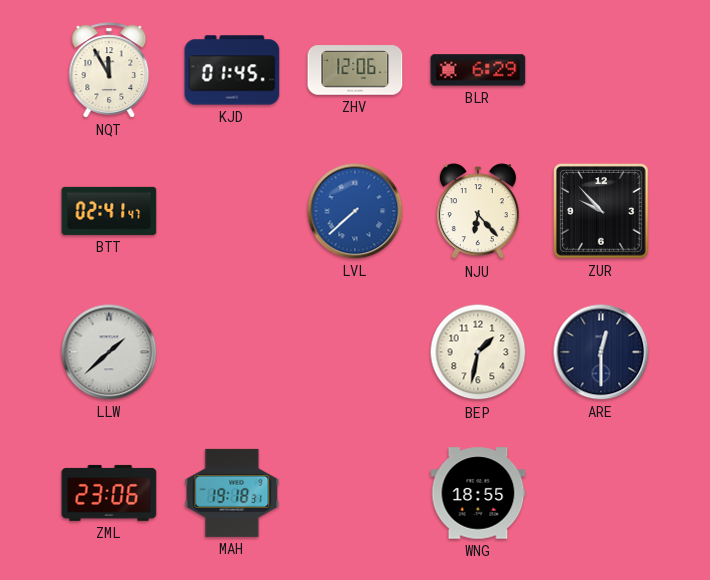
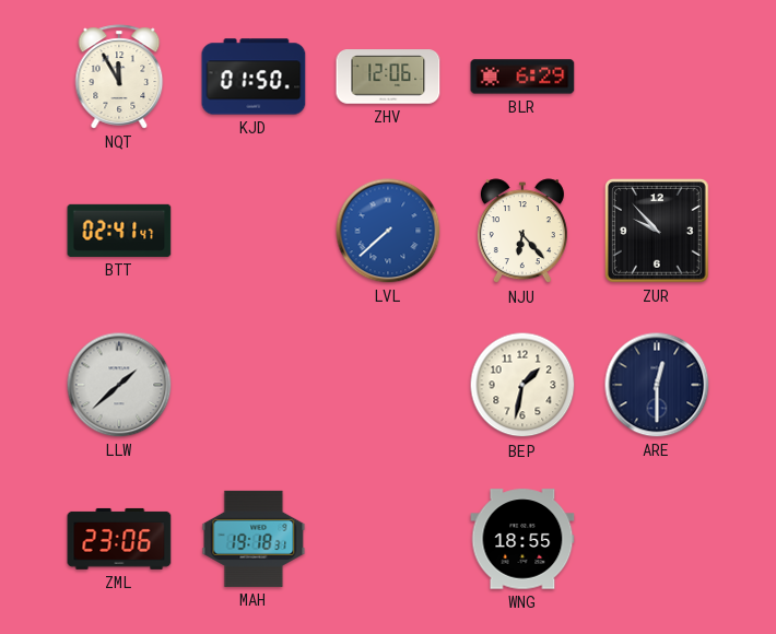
KJD: 01:45 -> 01:50 (254, 77)
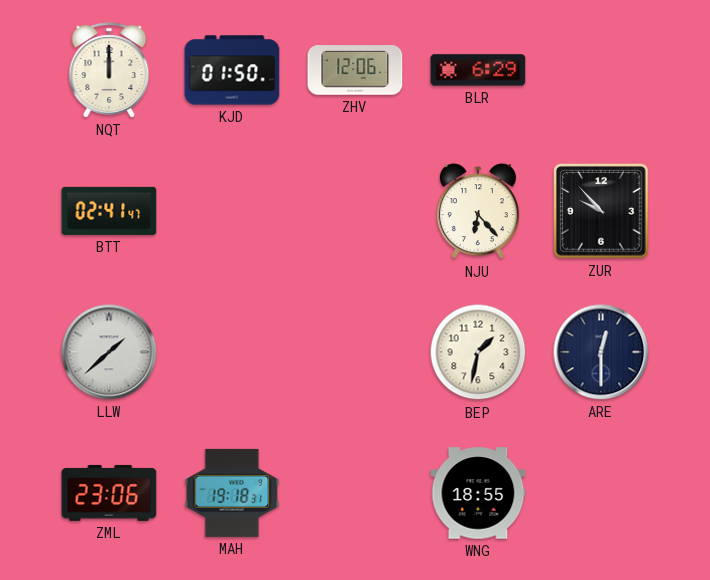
NQT: 11:55 -> 12:00 (109, 70)
LVL: 7:38 -> none (388, 231)
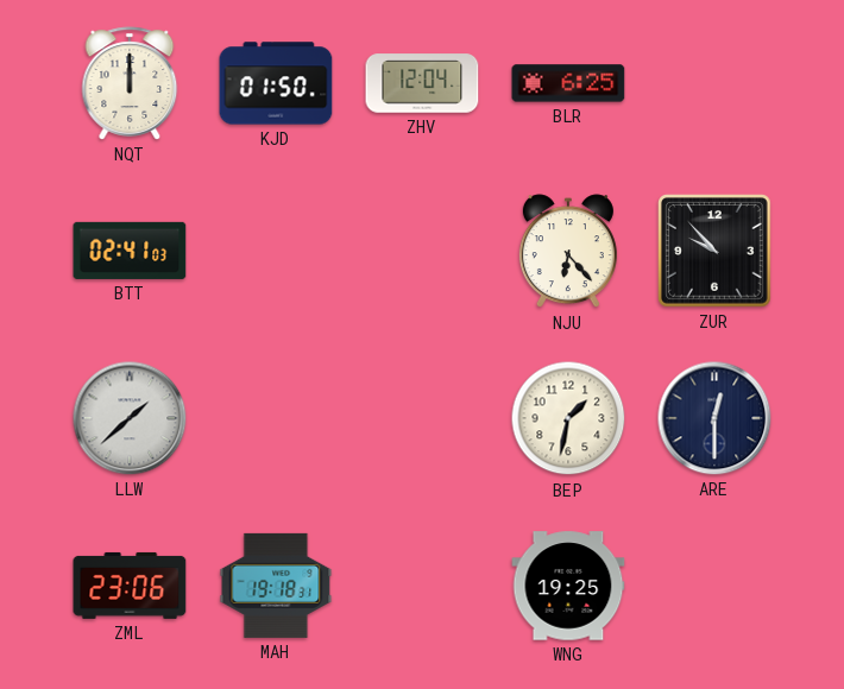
ZHV: 12:06 -> 12:04 (422, 83)
BLR: 6:29 -> 6:25 (568, 83)
BTT: 02:41:47 -> 02:41:03 (130, 251)
WNG: 18:55 -> 19:25 (568, 586)
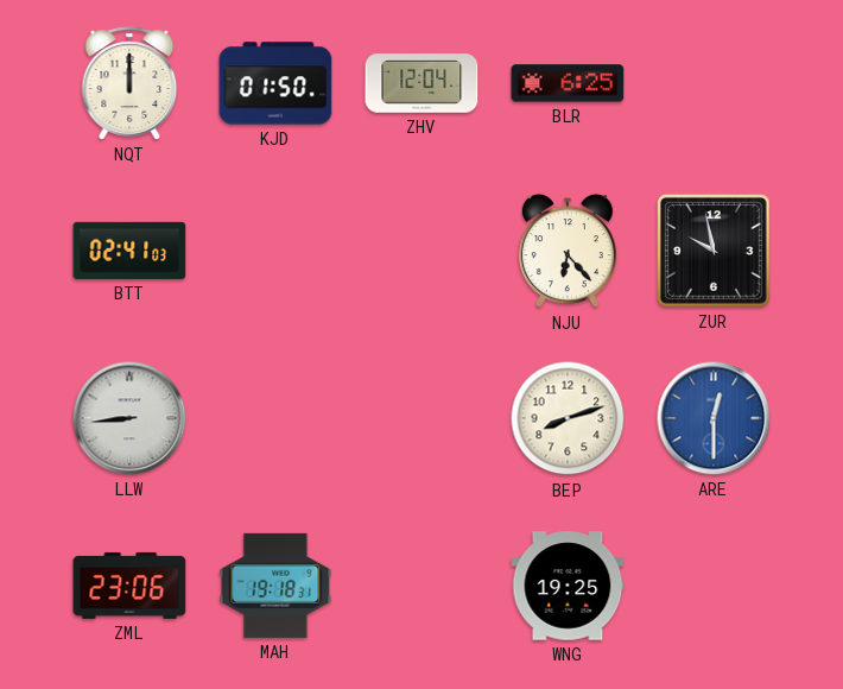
ZUR: 9:53 -> 9:58 (715, 252)
LLW: 1:38 -> 8:44 (129, 418)
BEP: 1:32 -> 8:12 (568, 418)
ARE dial: navy -> blue (714, 418)
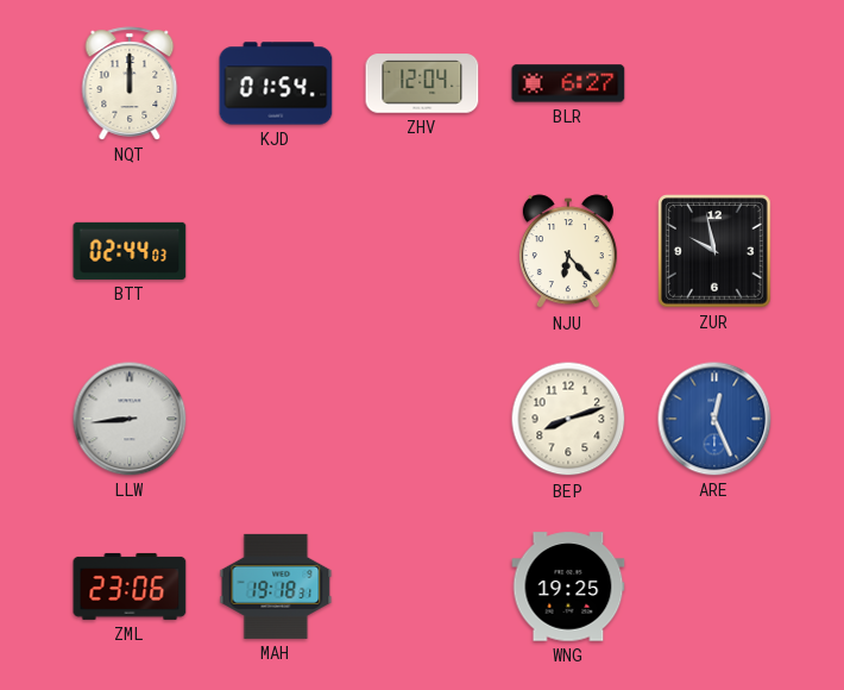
KJD: 01:50 -> 01:54 (276, 83)
BLR: 6:25 -> 6:27 (568, 83)
BTT: 02:41 -> 02:44 (130, 251)
ARE: 12:30 -> 12:26 (714, 419)
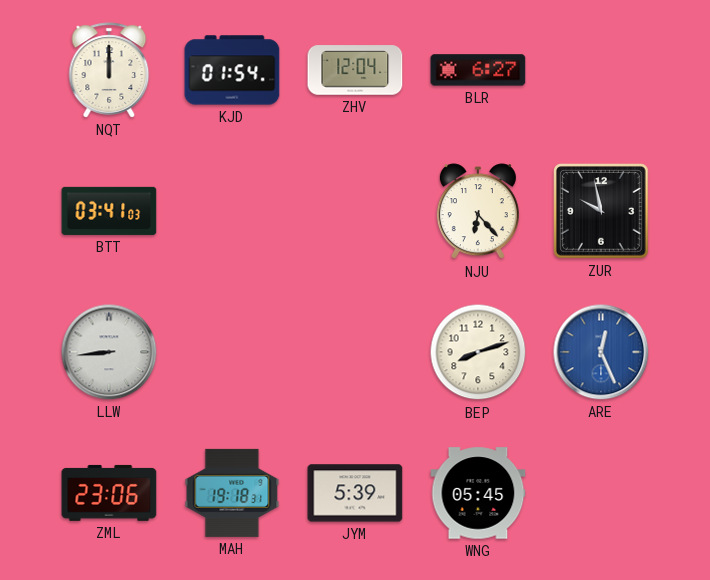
BTT: 02:44 -> 03:41 (109, 211)
JYM: none -> 5:39 (355, 493)
WNG: 19:25 -> 05:45 (478, 493)
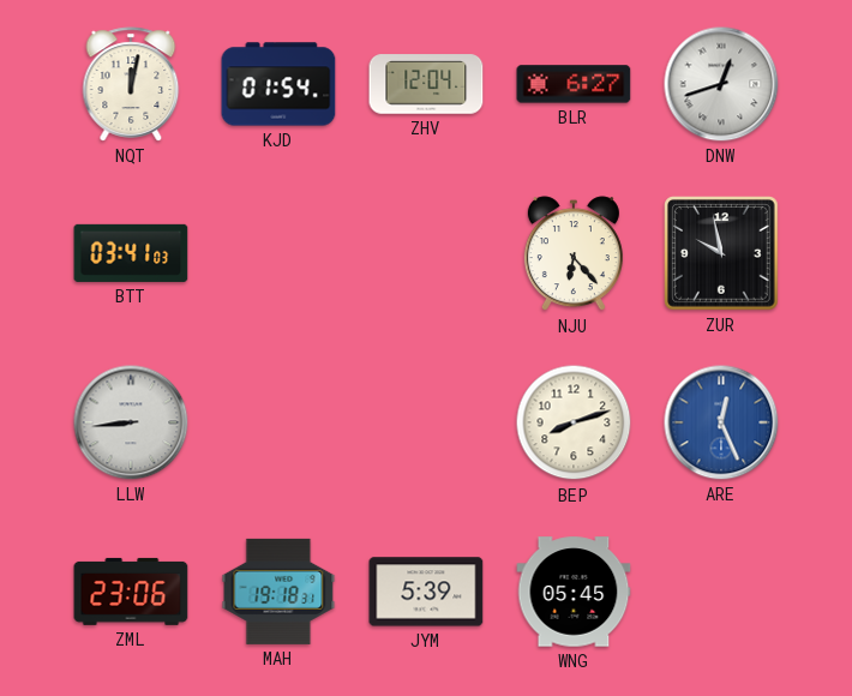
NQT: 12:00 -> 12:02 (131, 84)
DNW: none -> 12:42 (721, 84)
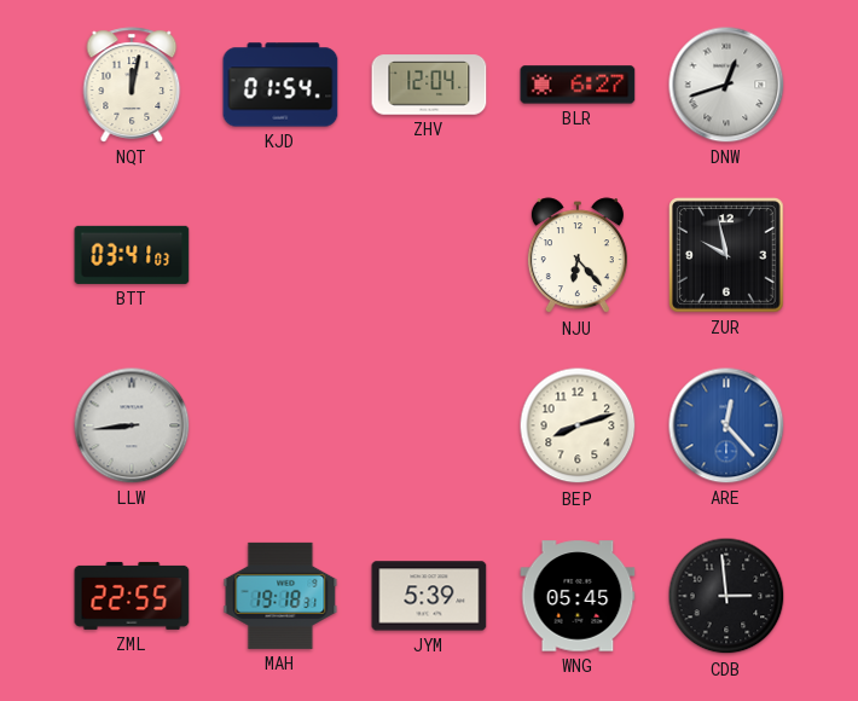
ARE: 12:26 -> 12:23 (726, 425)
ZML: 23:06 -> 22:55 (132, 596)
CDB: none -> 2:59 (726, 596)
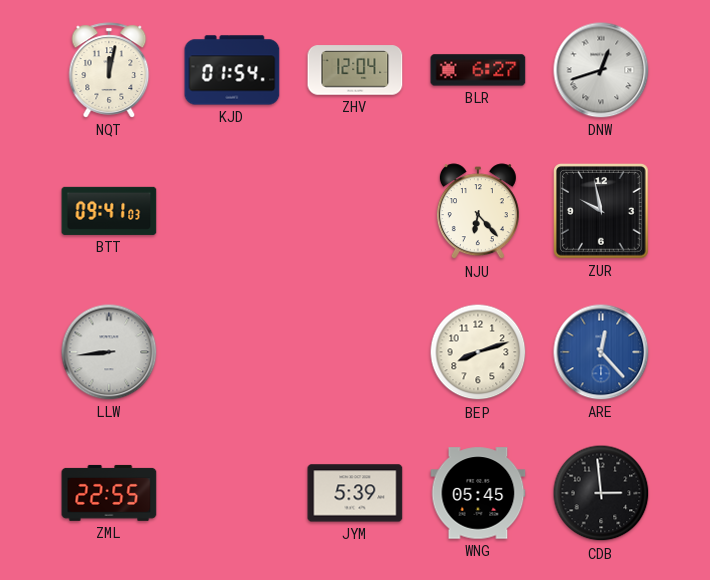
BTT: 03:41 -> 09:41 (109, 211)
MAH: 19:18 -> none (280, 596)
